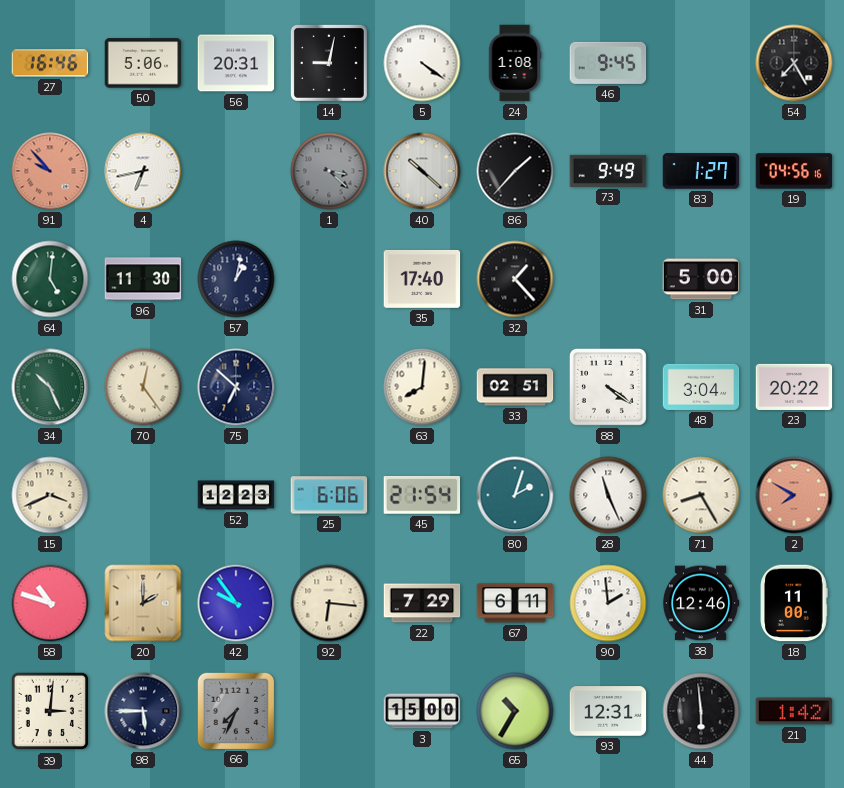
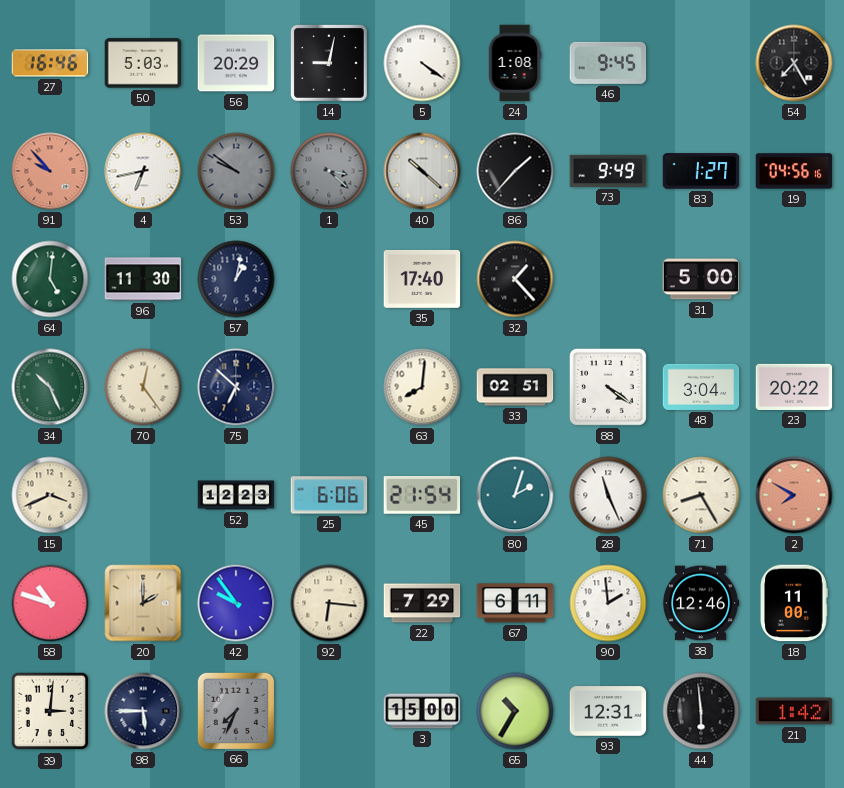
50: 5:06 -> 5:03 (143, 63)
56: 20:31 -> 20:29 (236, 63)
53: none -> 9:51 (236, 171)
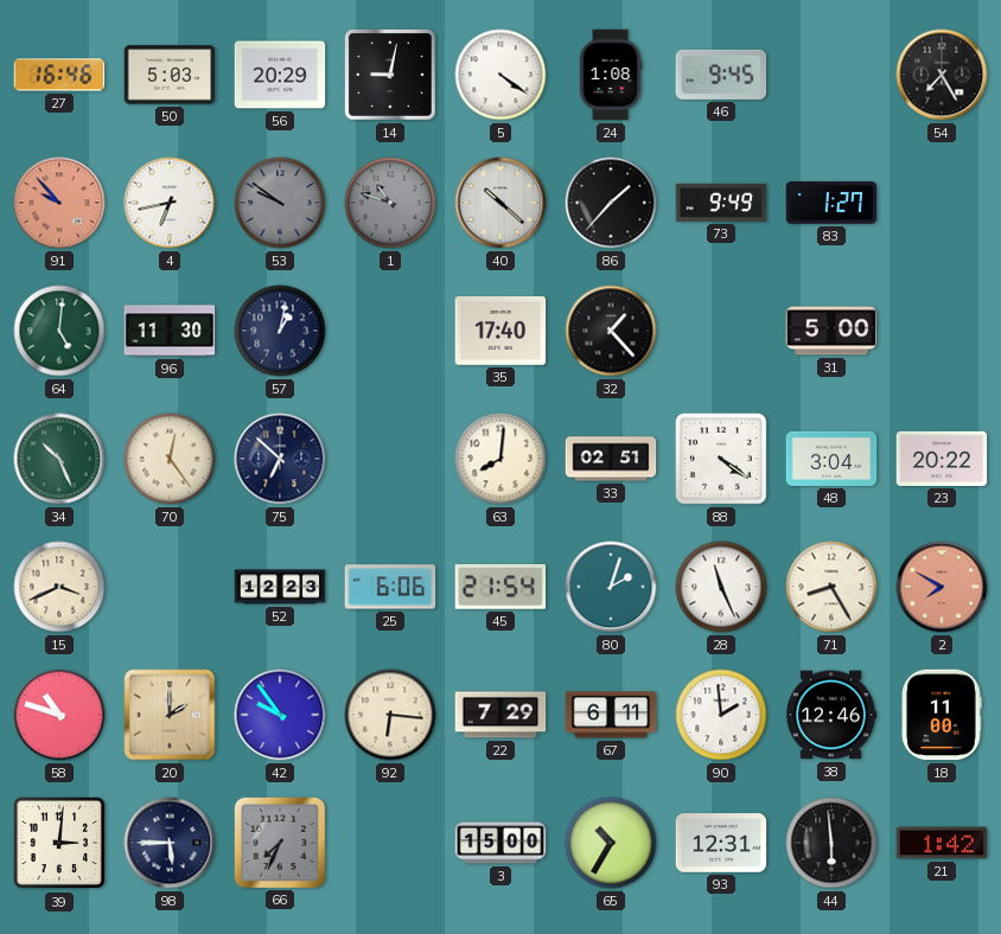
1: 3:22 -> 10:48 (390, 203)
19: 04:56 -> none (794, 171)
